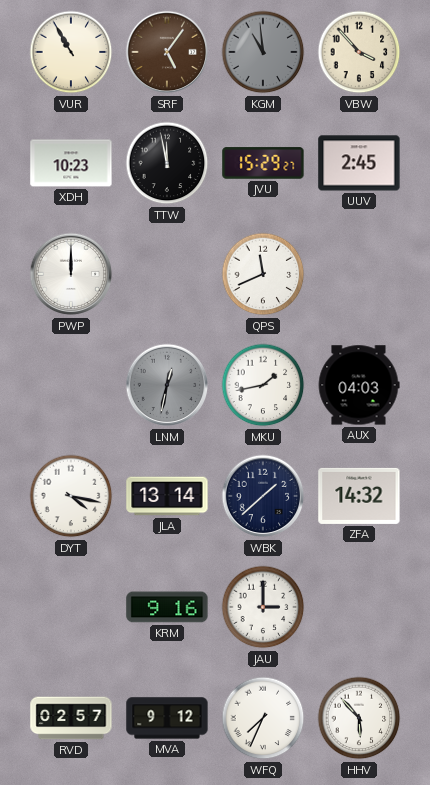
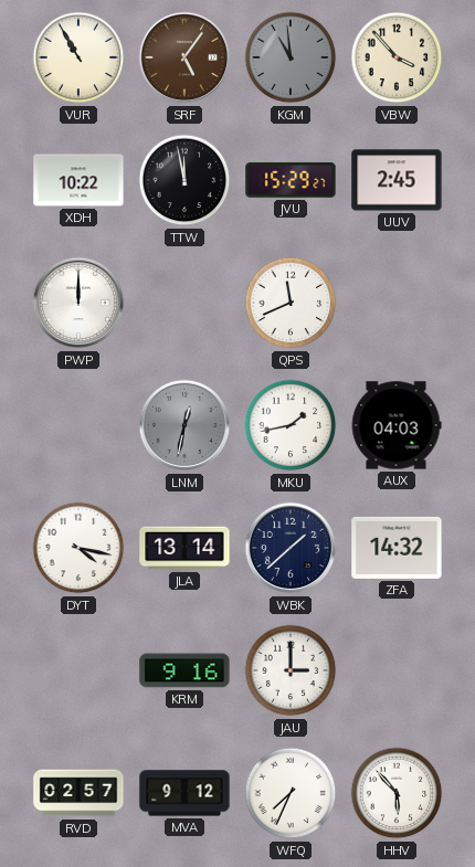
XDH: 10:23 -> 10:22 (78, 180)
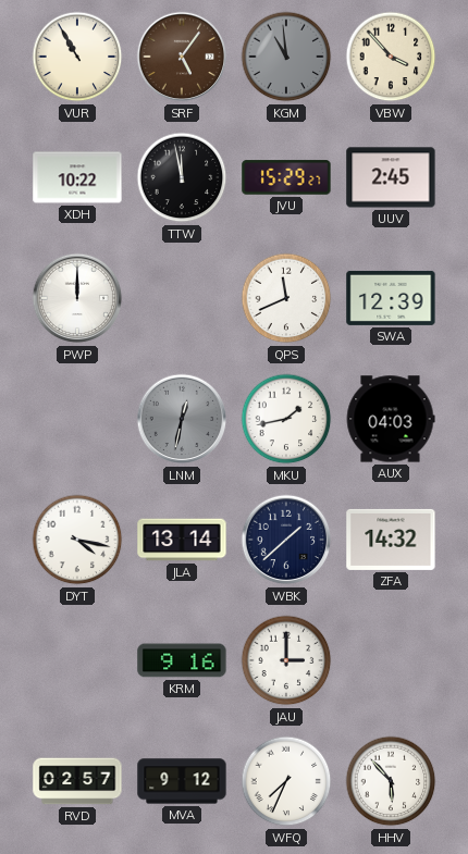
SWA: none -> 12:39 (391, 298)
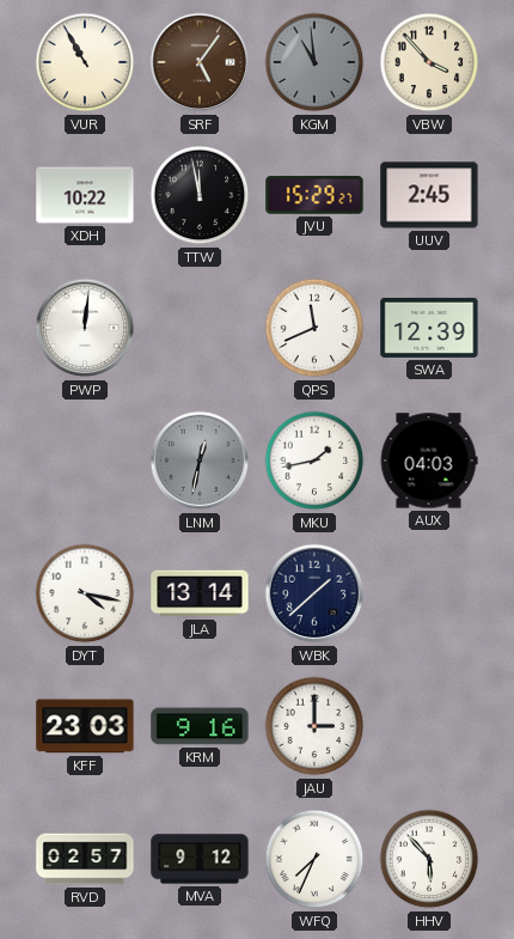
PWP: 12:00 -> 12:01 (85, 328)
ZFA: 14:32 -> none (391, 540)
KFF: none -> 23:03 (85, 726)
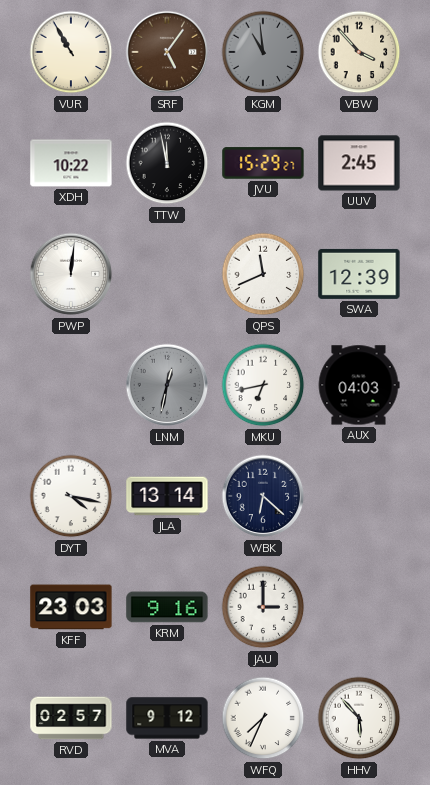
MKU: 1:43 -> 6:43 (263, 385)
WBK: 1:38 -> 6:22 (263, 496)
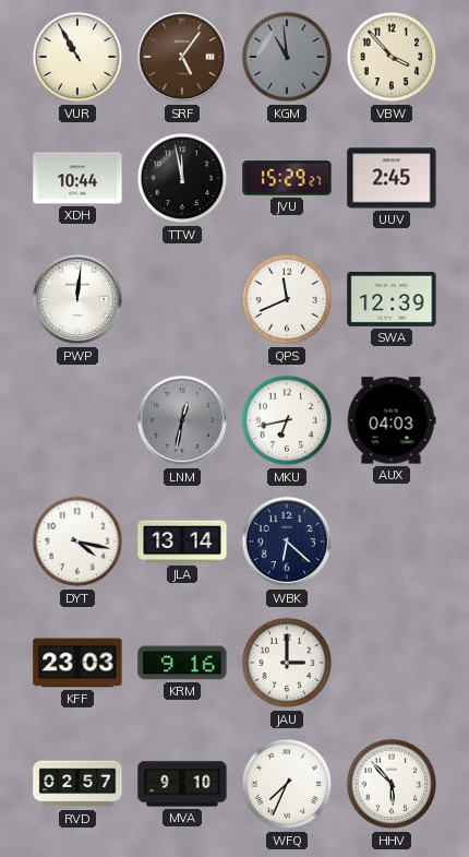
XDH: 10:22 -> 10:44 (77, 178)
MVA: 9:12 -> 9:10 (182, 784)
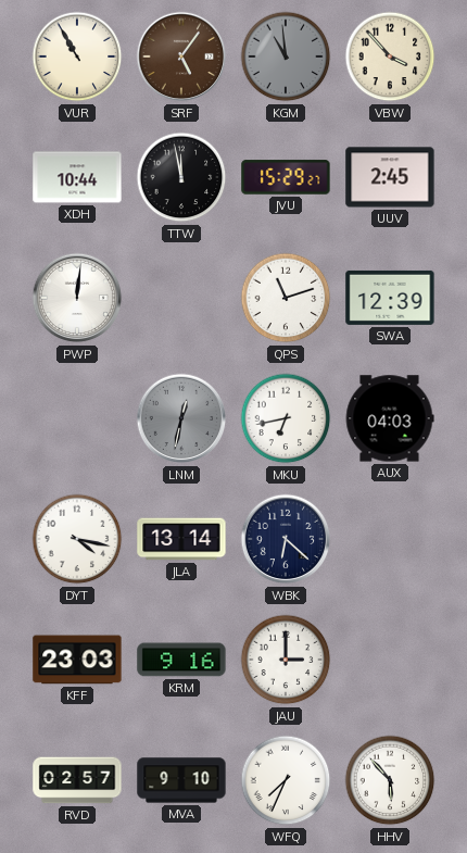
QPS: 11:41 -> 11:12 (286, 298)
